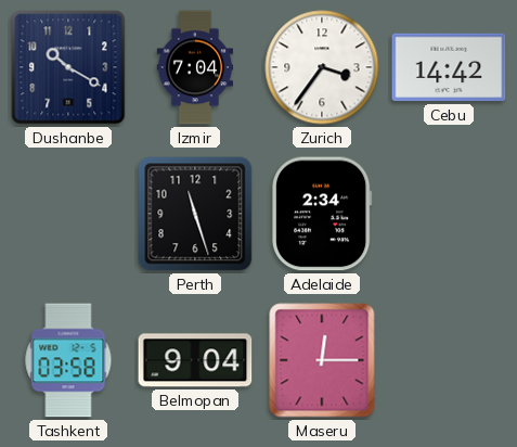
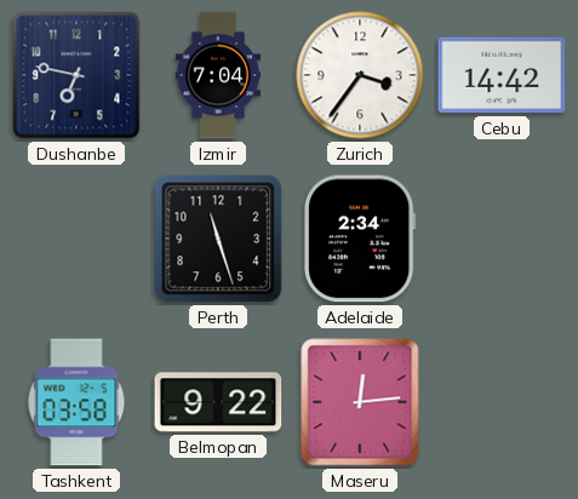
Dushanbe: 10:20 -> 6:47 (76, 75)
Belmopan: 9:04 -> 9:22 (218, 402)
Maseru: 12:15 -> 12:14 (360, 402)
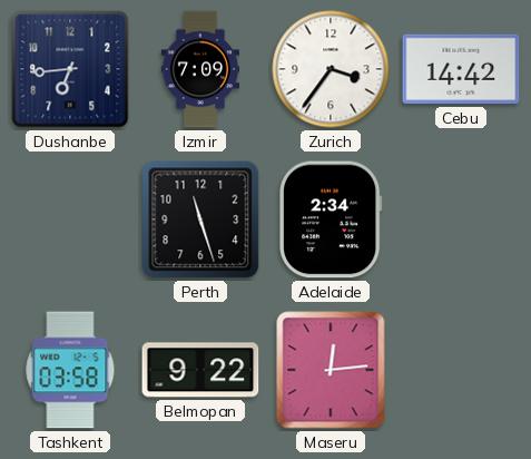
Dushanbe: 6:47 -> 6:44 (70, 69)
Izmir: 7:04 -> 7:09 (199, 69)
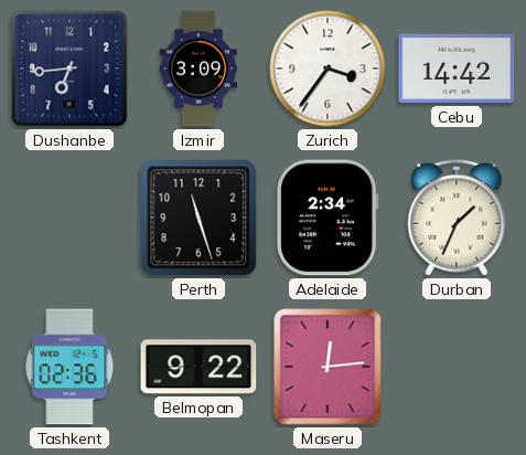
Izmir: 7:09 -> 3:09 (197, 68)
Durban: none -> 1:34 (457, 218)
Tashkent: 03:58 -> 02:36 (69, 367)
